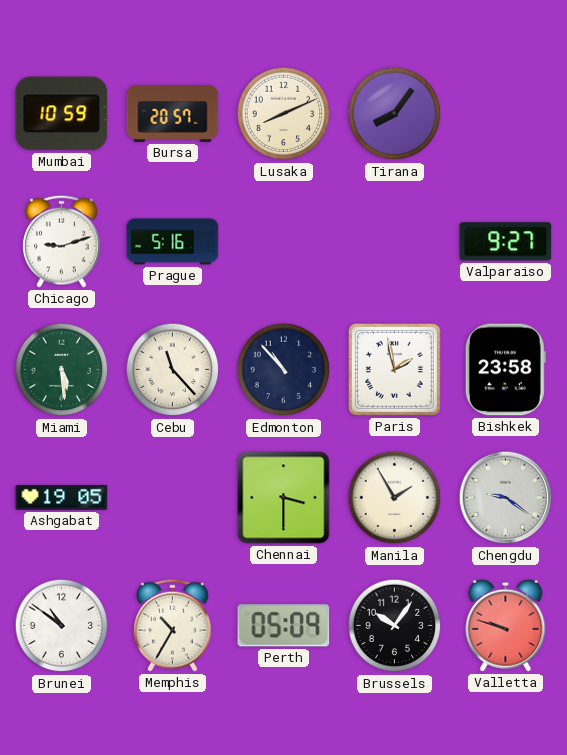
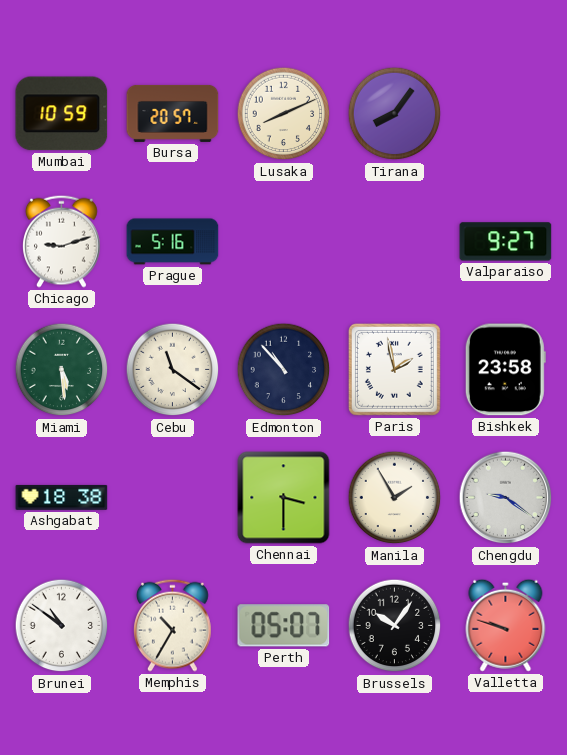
Cebu: 11:23 -> 11:21 (173, 370)
Ashgabat: 19:05 -> 18:38 (62, 497)
Perth: 05:09 -> 05:07 (284, 626)
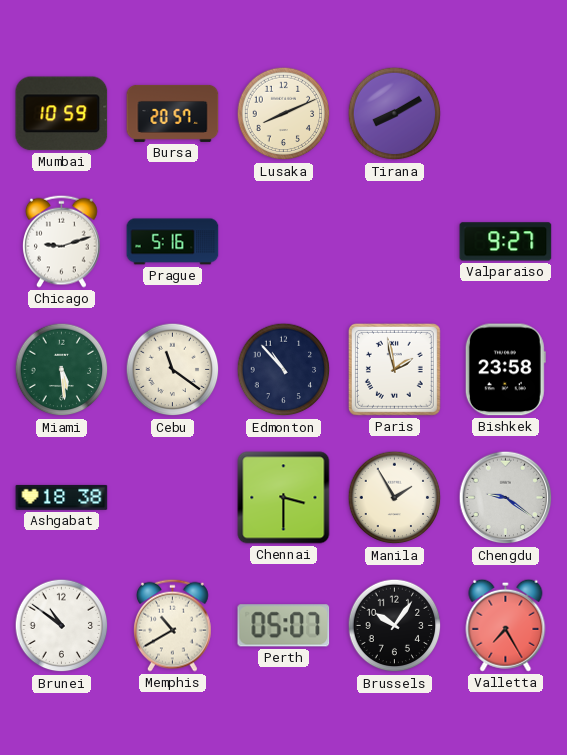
Tirana: 8:06 -> 8:10 (395, 114)
Memphis: 10:35 -> 10:40 (173, 625)
Valletta: 9:48 -> 7:25 (506, 625)
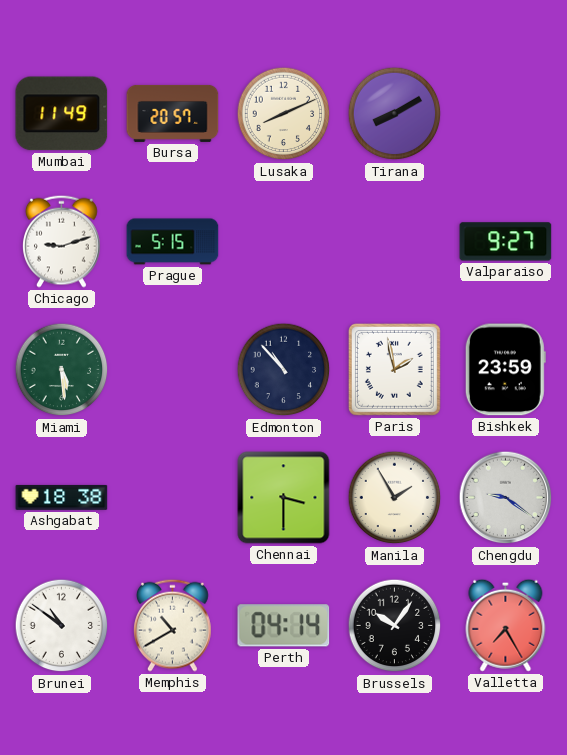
Mumbai: 10:59 -> 11:49 (62, 114)
Prague: 5:16 -> 5:15 (173, 242)
Cebu: 11:21 -> none (173, 370)
Bishkek: 23:58 -> 23:59 (505, 370)
Perth: 05:07 -> 04:14 (284, 626)
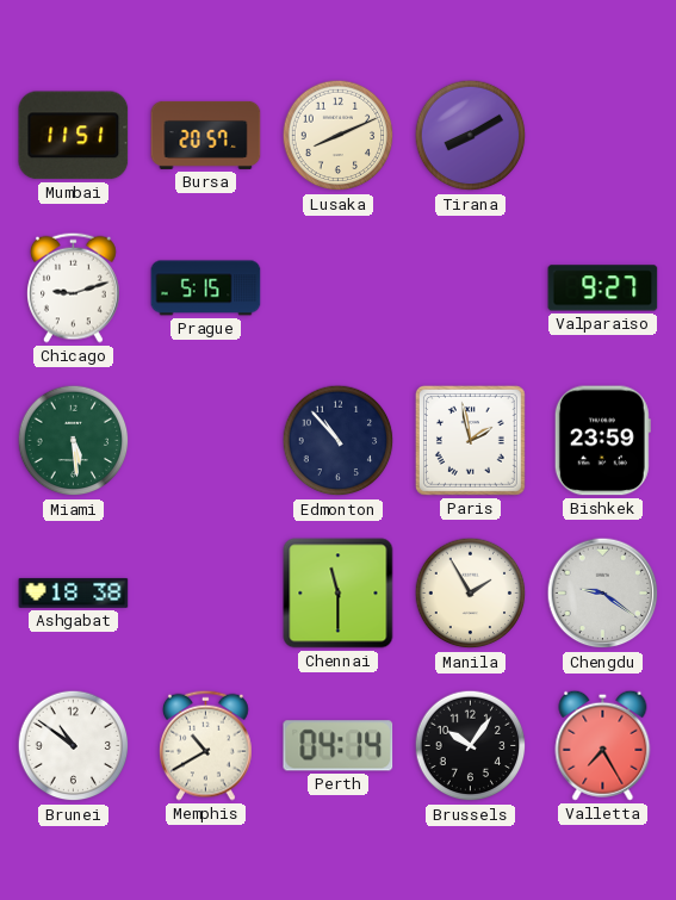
Mumbai: 11:49 -> 11:51 (74, 136)
Chennai: 3:30 -> 11:30 (339, 594)
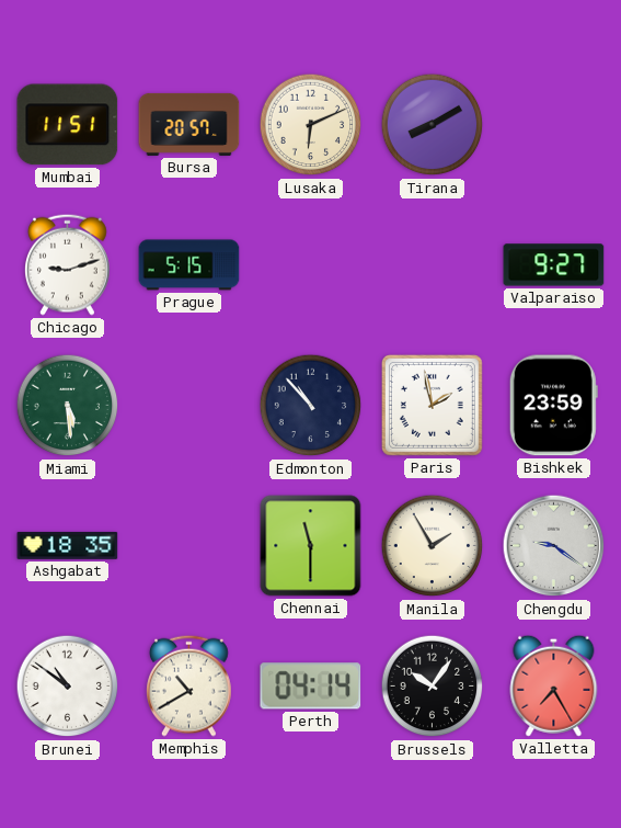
Lusaka: 8:11 -> 6:11 (311, 125)
Ashgabat: 18:38 -> 18:35 (68, 545)
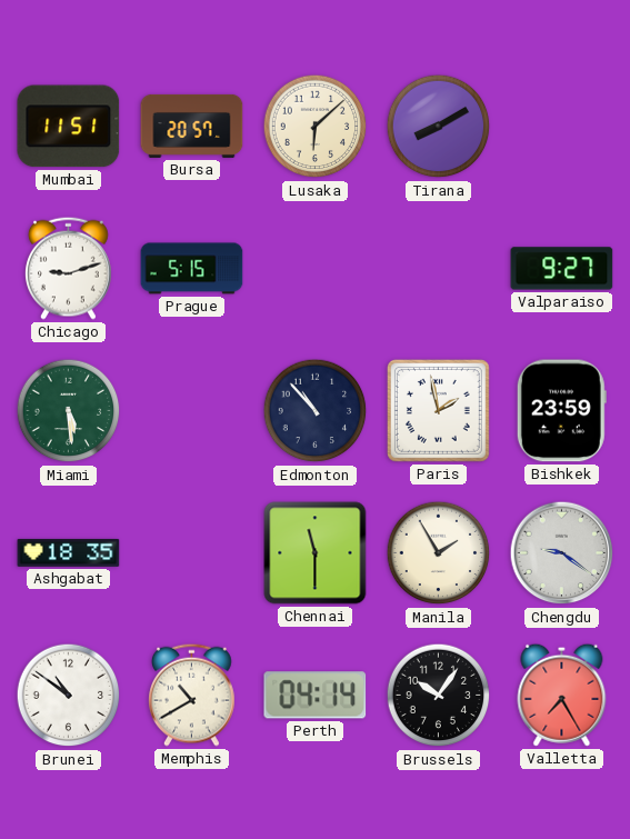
Lusaka: 6:11 -> 6:08 (316, 127)
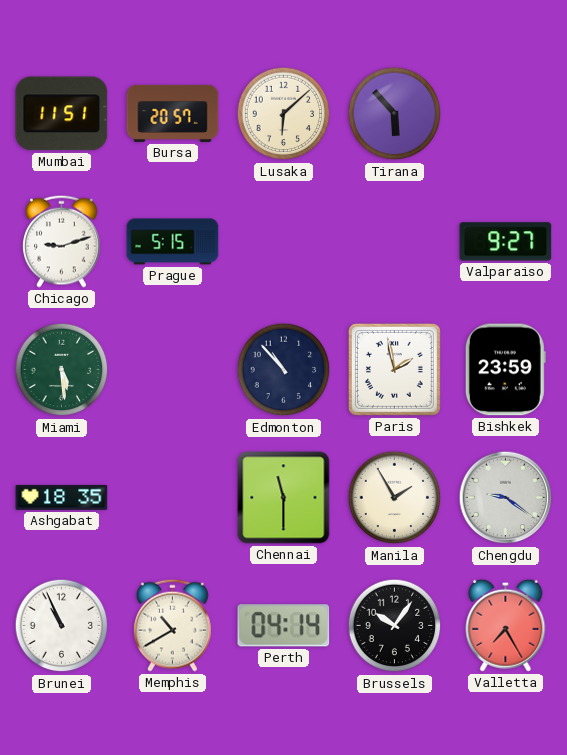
Tirana: 8:10 -> 5:53 (395, 114)
Brunei: 10:51 -> 10:56 (62, 626)
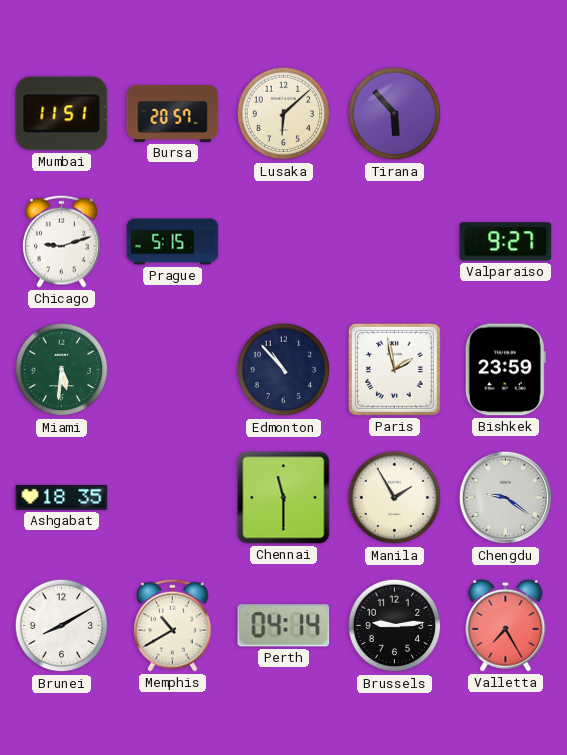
Miami: 5:29 -> 5:31 (62, 370)
Brunei: 10:56 -> 8:10 (62, 626)
Brussels: 10:06 -> 9:14 (395, 626)
